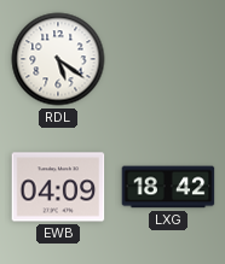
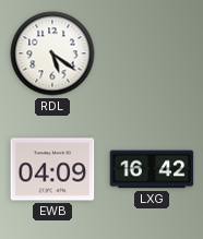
LXG: 18:42 -> 16:42 (152, 169)
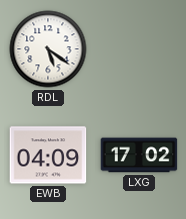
LXG: 16:42 -> 17:02 (139, 155)
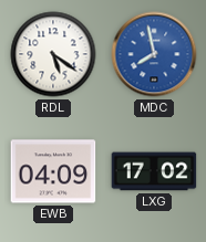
MDC: none -> 7:58 (154, 54)
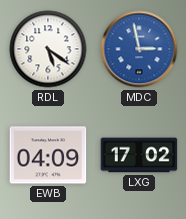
MDC: 7:58 -> 2:58 (139, 49)
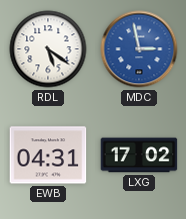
EWB: 04:09 -> 04:31 (48, 155)
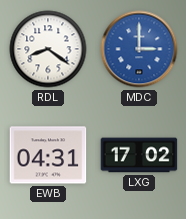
RDL: 5:21 -> 8:21 (48, 49)
MDC: 2:58 -> 3:00 (139, 49)
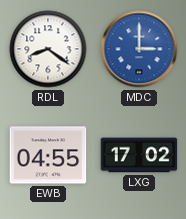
EWB: 04:31 -> 04:55 (48, 155)
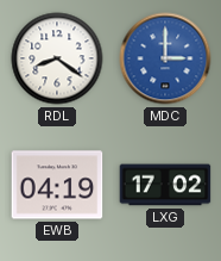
EWB: 04:55 -> 04:19 (57, 185)
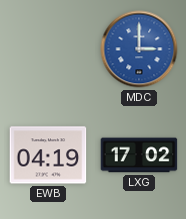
RDL: 8:21 -> none (57, 58)
